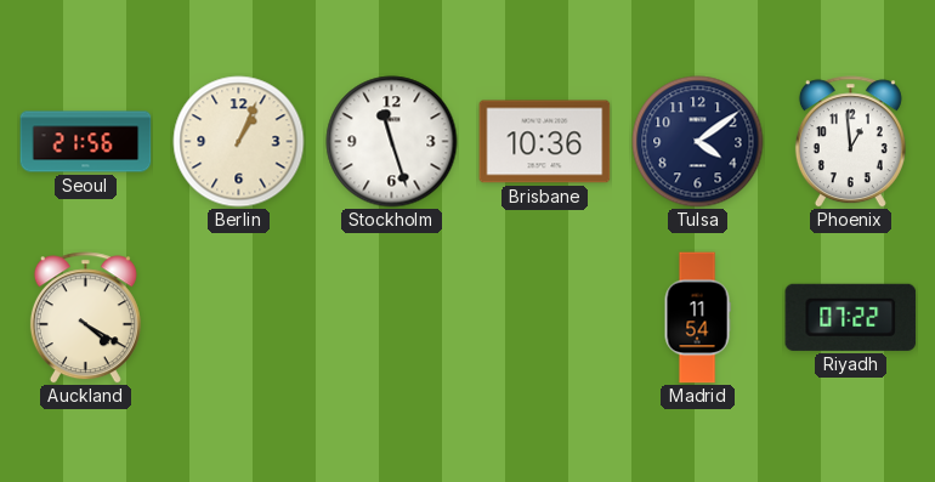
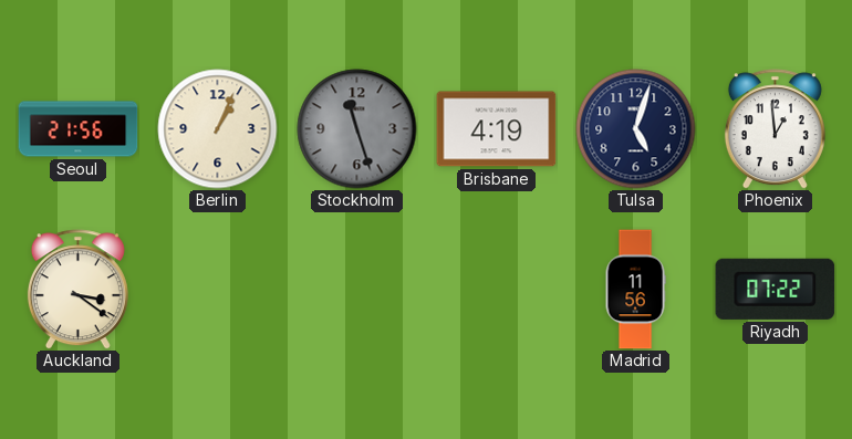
Stockholm dial: white -> grey (357, 129)
Brisbane: 10:36 -> 4:19 (497, 129)
Tulsa: 4:09 -> 5:03 (636, 129)
Auckland: 4:20 -> 3:21 (77, 290)
Madrid: 11:54 -> 11:56 (635, 290)
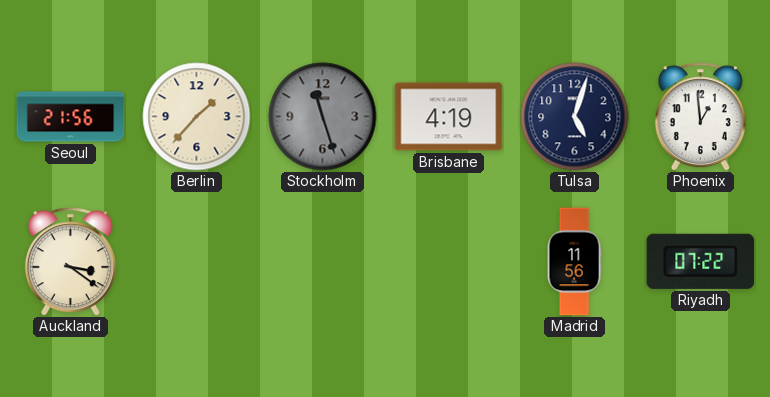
Berlin: 1:04 -> 1:37 (197, 117)
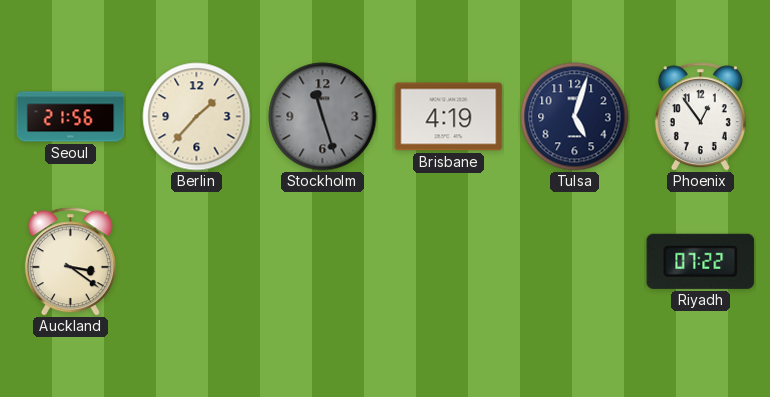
Phoenix: 12:59 -> 12:54 (700, 117)
Madrid: 11:56 -> none (574, 262)
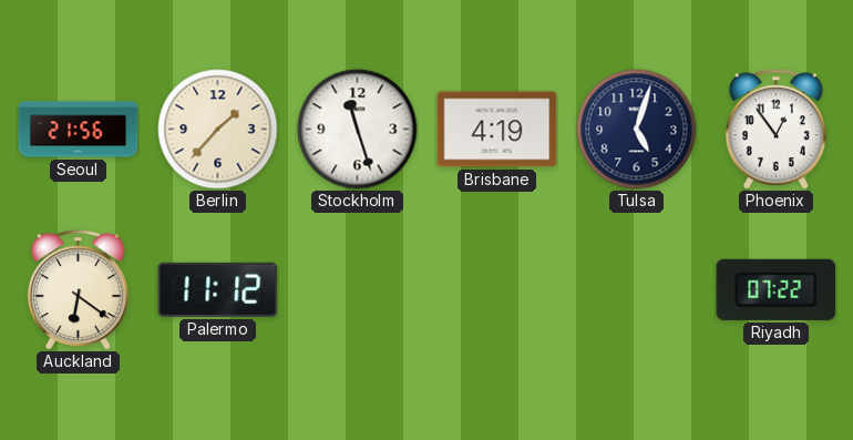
Stockholm dial: grey -> white (358, 130)
Auckland: 3:21 -> 6:21 (78, 290)
Palermo: none -> 11:12 (218, 289)
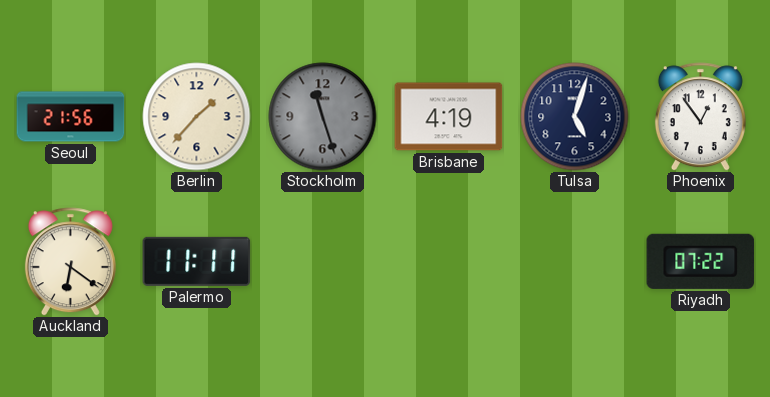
Stockholm dial: white -> grey (323, 117)
Palermo: 11:12 -> 11:11 (197, 261)
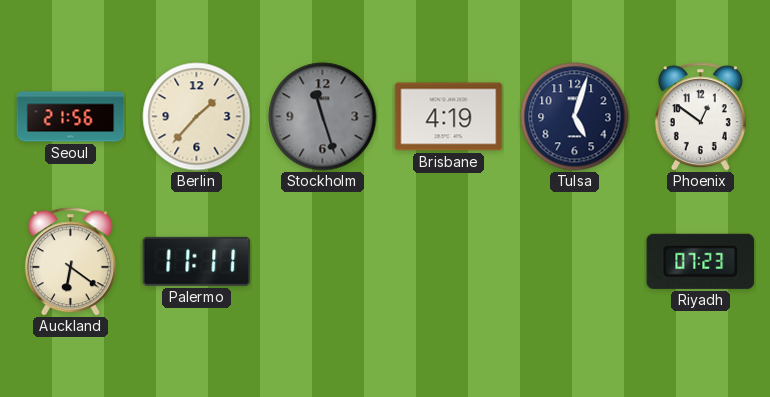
Phoenix: 12:54 -> 12:51 (700, 117)
Riyadh: 07:22 -> 07:23 (701, 261)
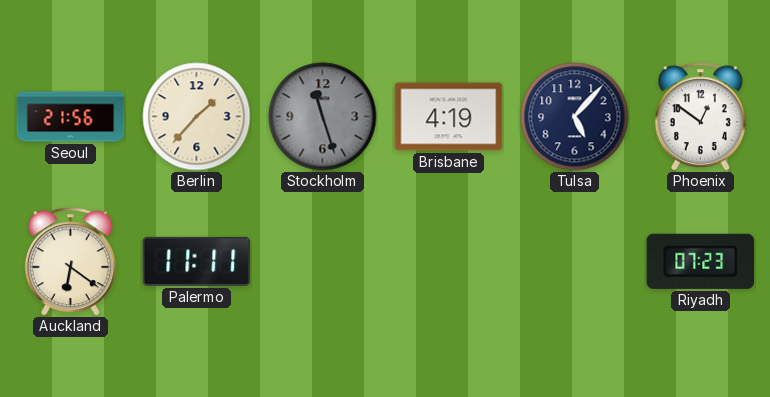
Tulsa: 5:03 -> 5:07 (575, 117)
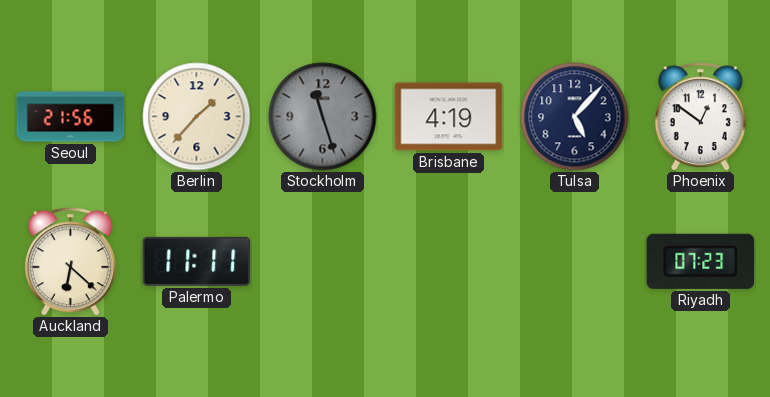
Auckland: 6:21 -> 6:22 (70, 262)
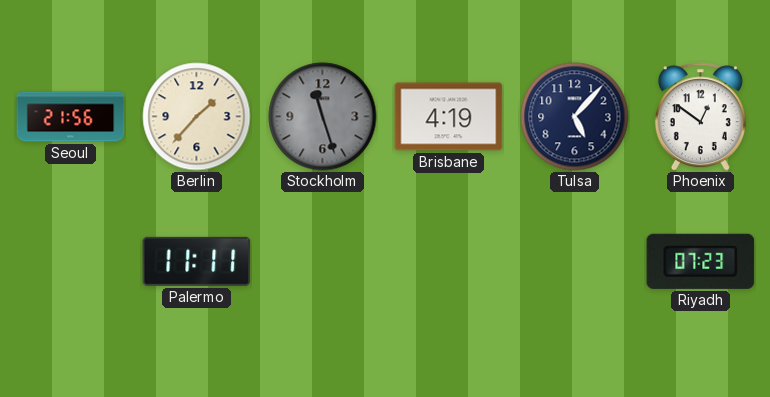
Auckland: 6:22 -> none (70, 262)
